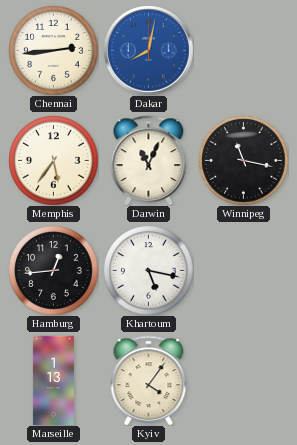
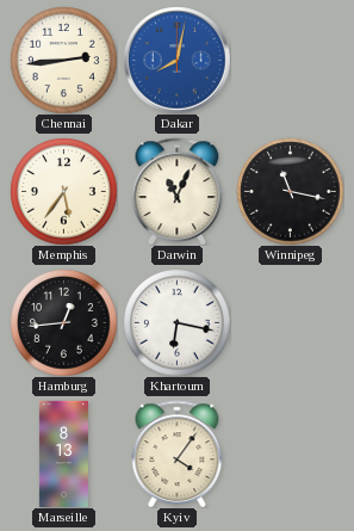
Khartoum: 5:17 -> 6:17 (176, 322)
Marseille: 1:13 -> 8:13 (63, 453)
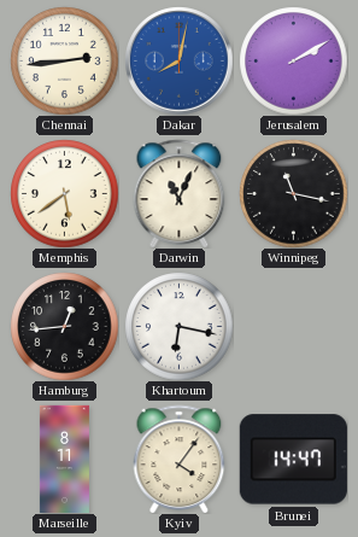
Jerusalem: none -> 2:10 (293, 60)
Memphis: 5:36 -> 5:39 (64, 193)
Marseille: 8:13 -> 8:11 (64, 459)
Brunei: none -> 14:47 (293, 460)
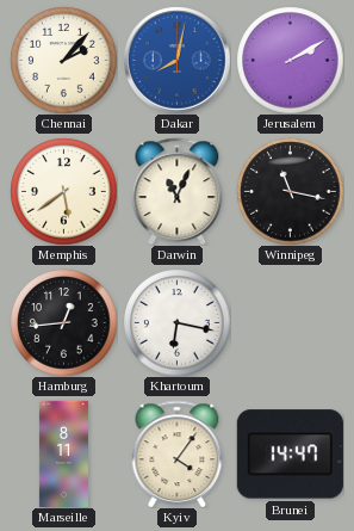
Chennai: 2:44 -> 2:07 (63, 60)
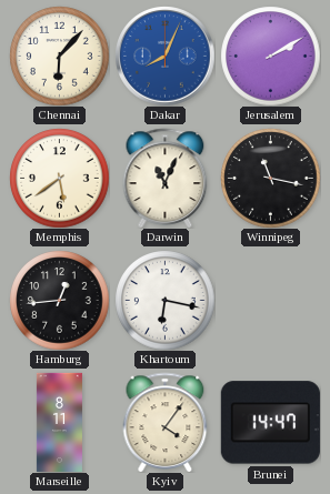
Chennai: 2:07 -> 6:07 (59, 56)
Dakar: 8:02 -> 8:04 (164, 56)
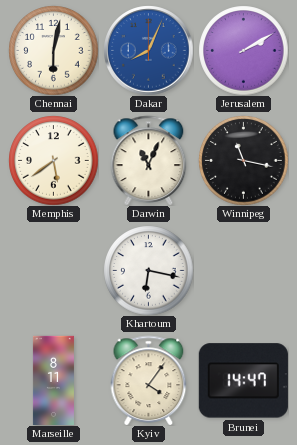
Chennai: 6:07 -> 6:02 (53, 50)
Hamburg: 12:44 -> none (59, 300)
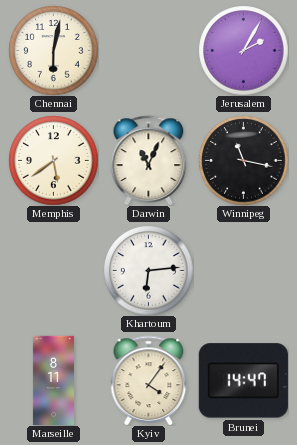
Dakar: 8:04 -> none (148, 50)
Jerusalem: 2:10 -> 2:05 (243, 50)
Khartoum: 6:17 -> 6:14 (148, 270)
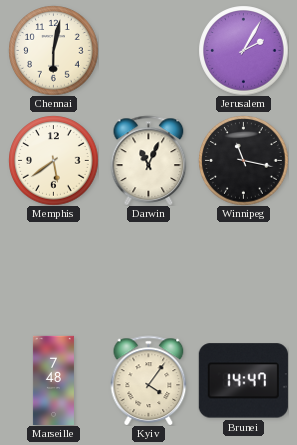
Khartoum: 6:14 -> none (148, 270)
Marseille: 8:11 -> 7:48 (53, 380)
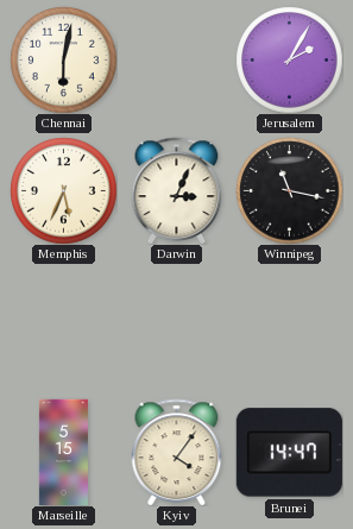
Memphis: 5:39 -> 5:34 (63, 190)
Darwin: 11:04 -> 3:04 (177, 190)
Marseille: 7:48 -> 5:15 (63, 452)
